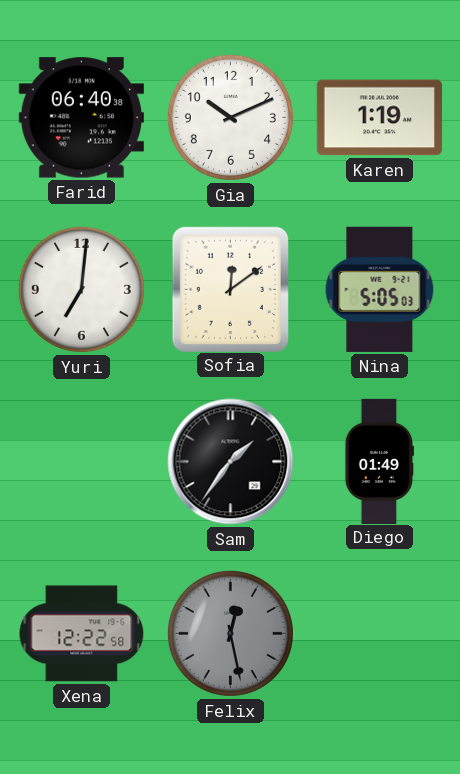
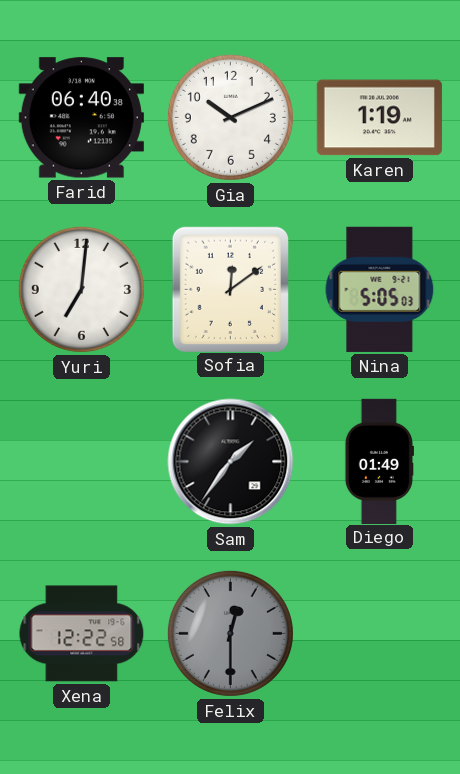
Felix: 12:28 -> 12:30 (230, 633)
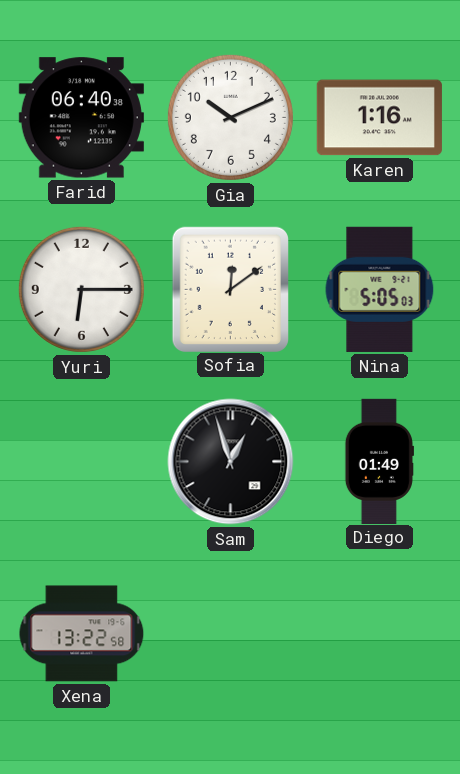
Karen: 1:19 -> 1:16 (379, 118)
Yuri: 7:01 -> 6:15 (81, 289)
Sam: 1:36 -> 12:57 (231, 462)
Xena: 12:22 -> 13:22 (82, 634)
Felix: 12:30 -> none (230, 633)
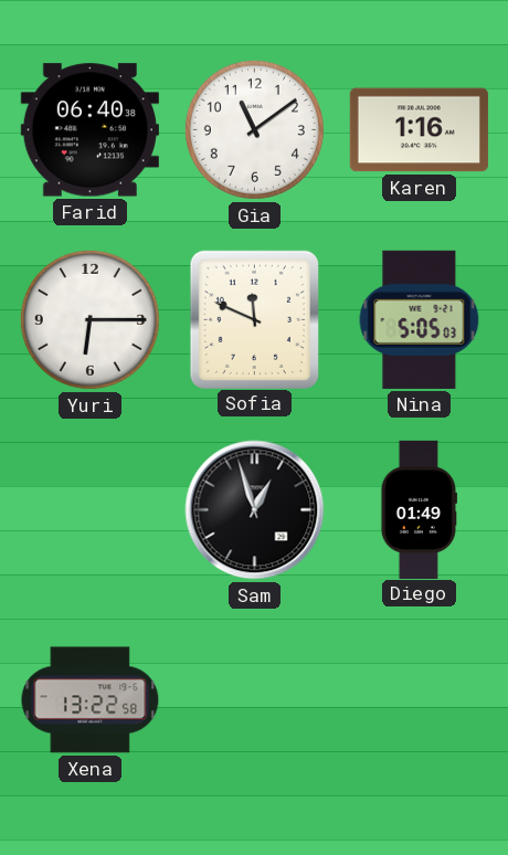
Gia: 10:11 -> 11:09 (254, 129)
Sofia: 12:09 -> 11:49 (254, 319)
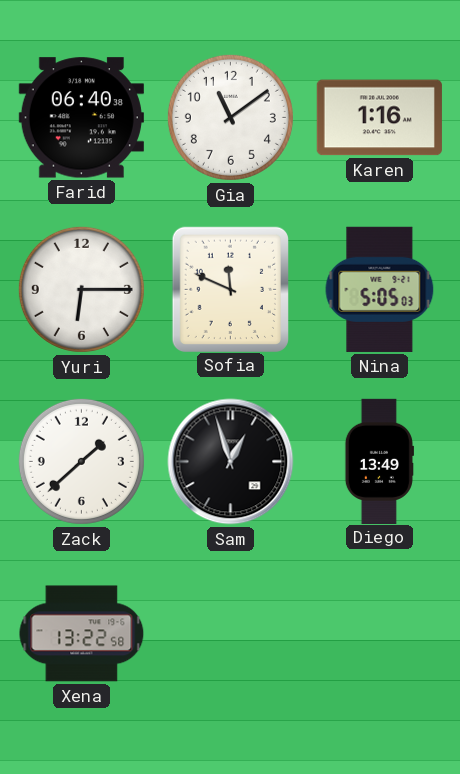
Zack: none -> 1:38 (81, 461)
Diego: 01:49 -> 13:49 (379, 461)
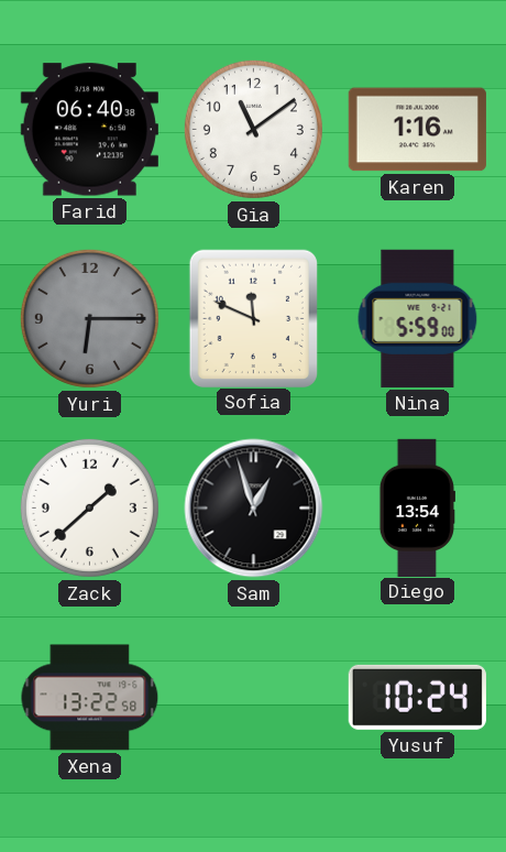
Yuri dial: white -> grey (89, 318)
Nina: 5:05 -> 5:59 (418, 318)
Diego: 13:49 -> 13:54 (417, 507)
Yusuf: none -> 10:24 (417, 697)
